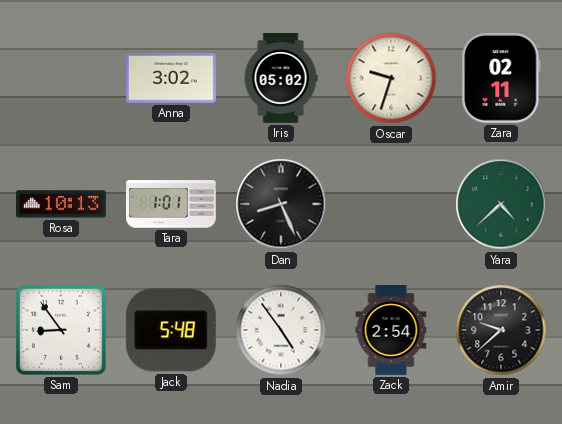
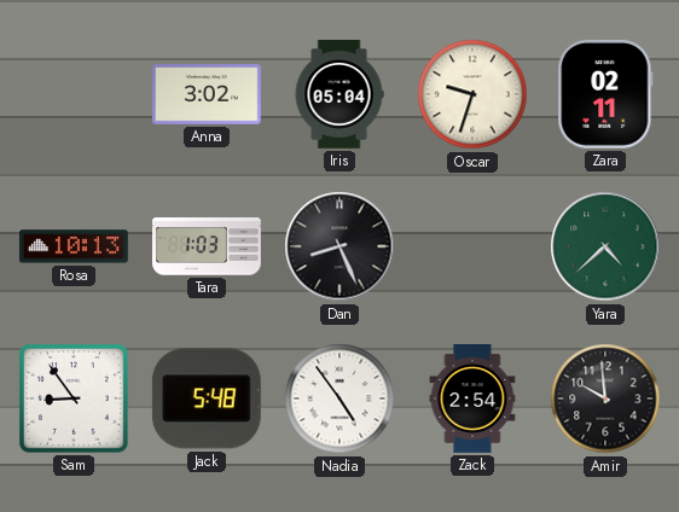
Iris: 05:02 -> 05:04 (339, 95)
Tara: 1:01 -> 1:03 (208, 246)
Amir: 9:38 -> 9:59 (605, 398)
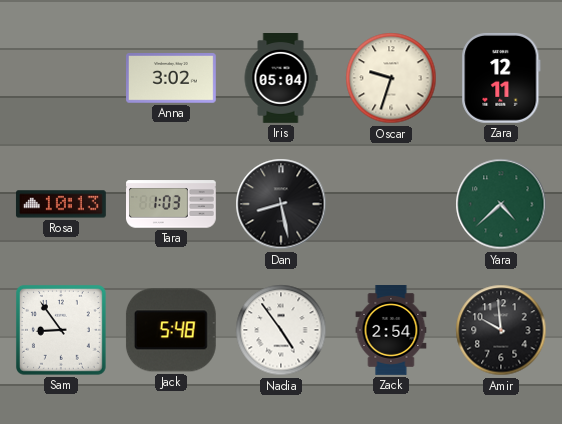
Zara: 02:11 -> 12:11 (501, 78)
Dan: 8:26 -> 8:28 (281, 204)
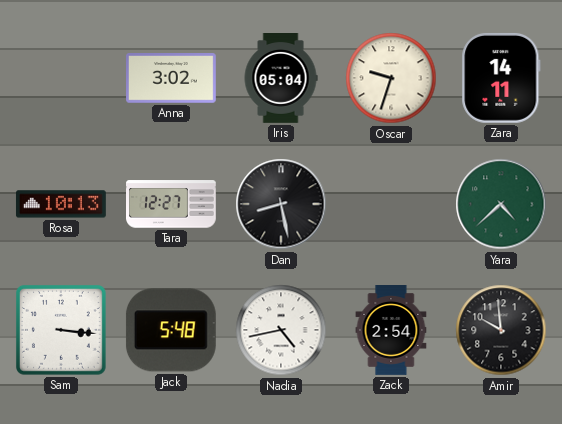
Zara: 12:11 -> 14:11 (501, 78)
Tara: 1:03 -> 12:27 (172, 204)
Sam: 8:54 -> 3:16 (61, 330)
Nadia: 4:54 -> 4:43 (281, 330)
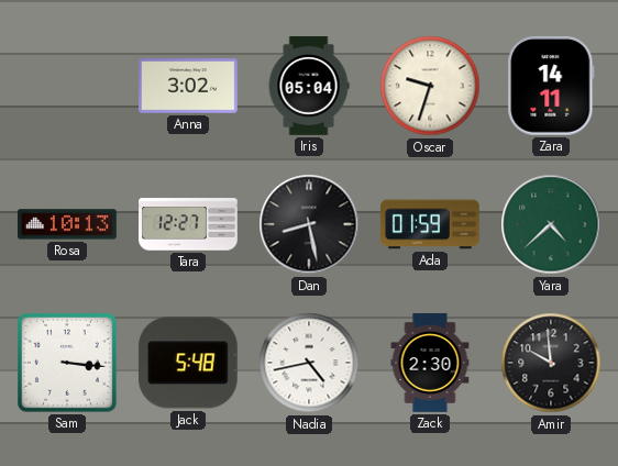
Ada: none -> 01:59 (431, 224)
Zack: 2:54 -> 2:30 (430, 364)
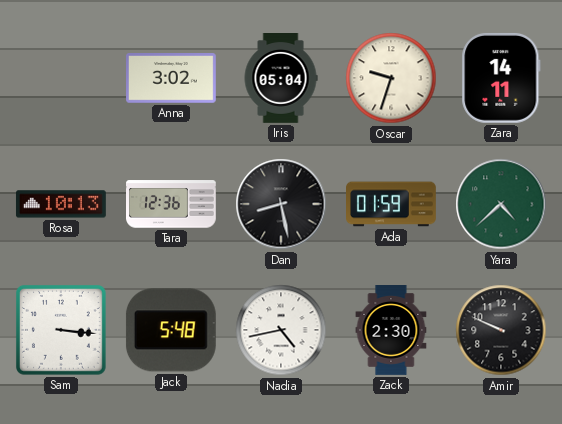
Tara: 12:27 -> 12:36 (172, 204)
Amir: 9:59 -> 9:49 (501, 330)
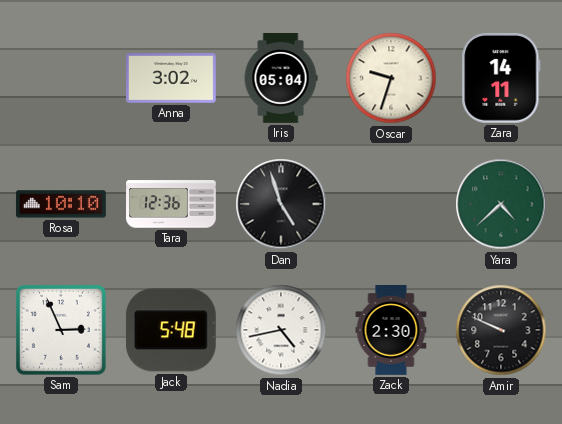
Rosa: 10:13 -> 10:10 (61, 204)
Dan: 8:28 -> 4:57 (281, 204)
Ada: 01:59 -> none (392, 204)
Sam: 3:16 -> 2:56 (61, 330)
